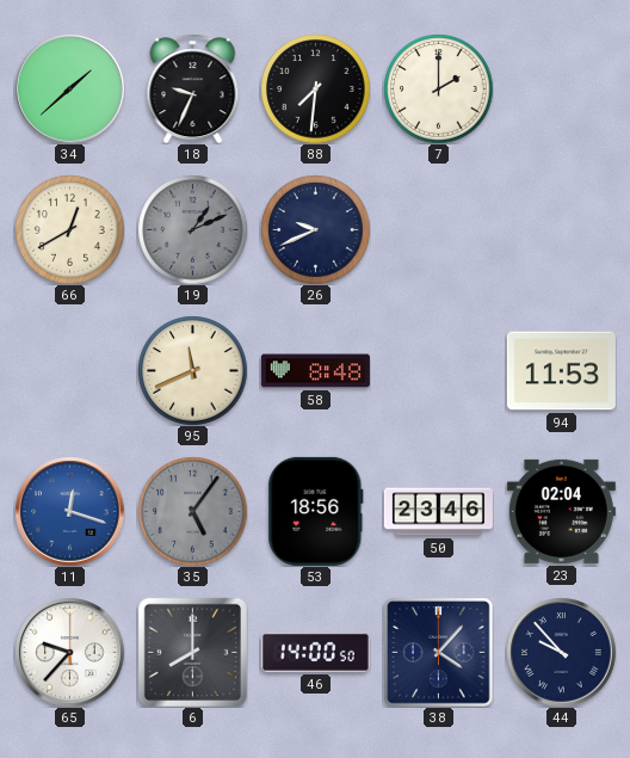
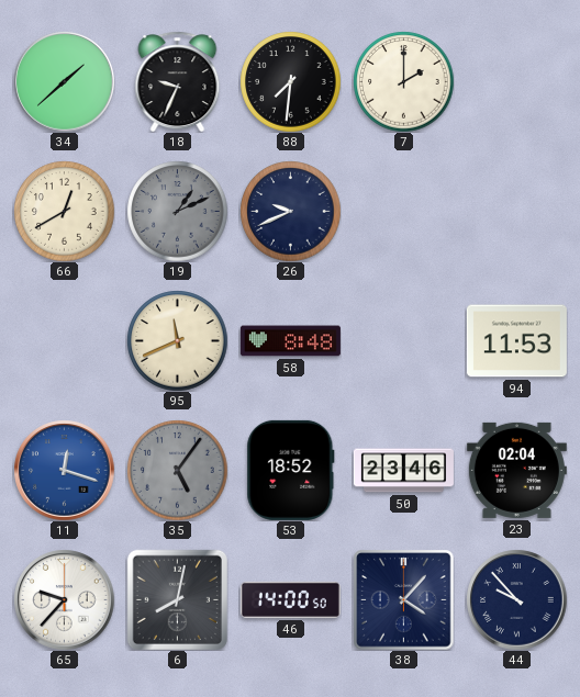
53: 18:56 -> 18:52 (291, 470)
6: 8:00 -> 8:02 (177, 599)
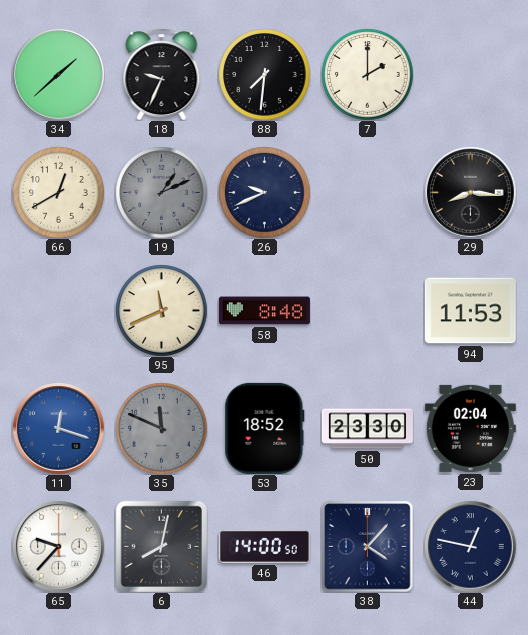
29: none -> 8:16 (470, 192)
35: 5:06 -> 11:49 (161, 428)
50: 23:46 -> 23:30 (367, 429)
44: 9:53 -> 12:47 (470, 546)
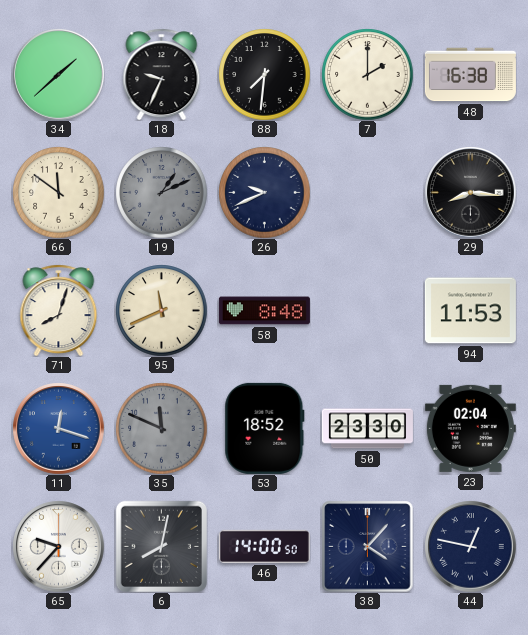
48: none -> 16:38 (470, 75)
66: 12:40 -> 11:51 (58, 192)
71: none -> 8:03 (59, 310)
